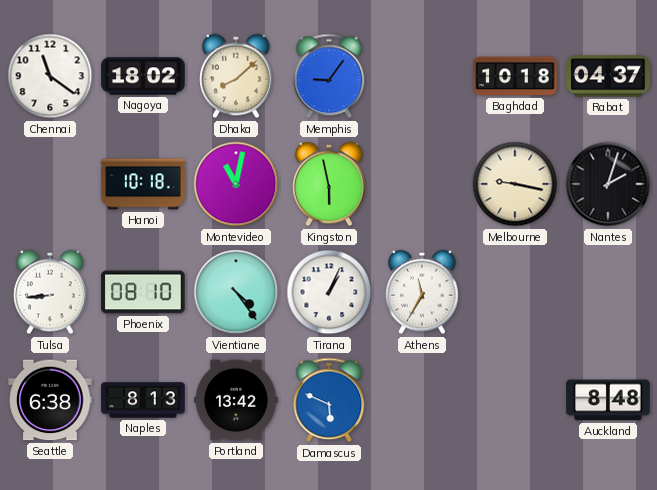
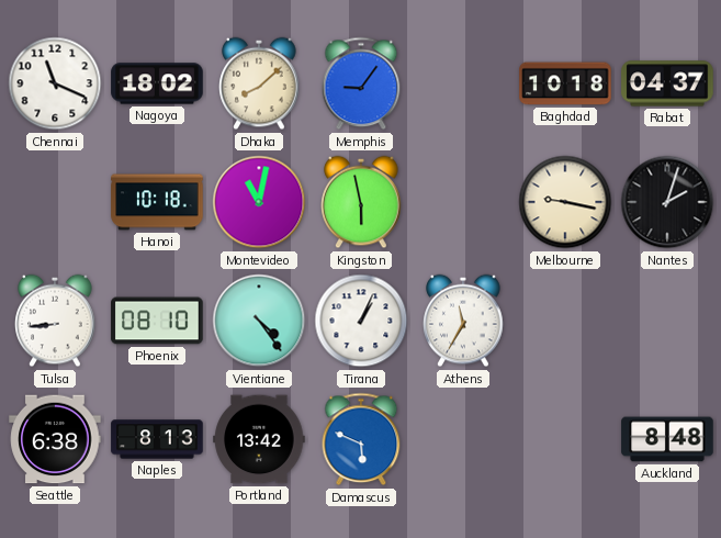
Chennai: 11:21 -> 11:19 (55, 83)
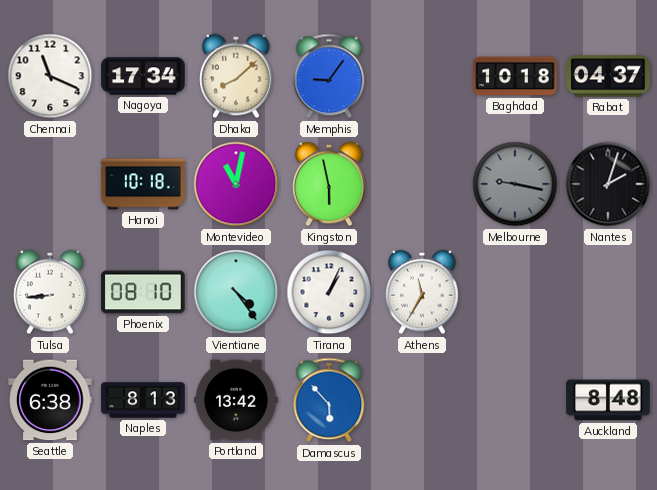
Nagoya: 18:02 -> 17:34 (143, 76)
Melbourne dial: cream -> grey (515, 184)
Damascus: 5:49 -> 5:53 (329, 400)
